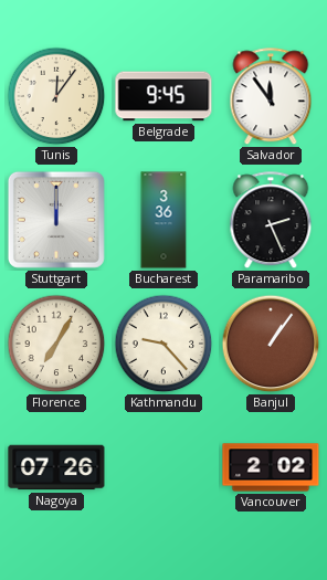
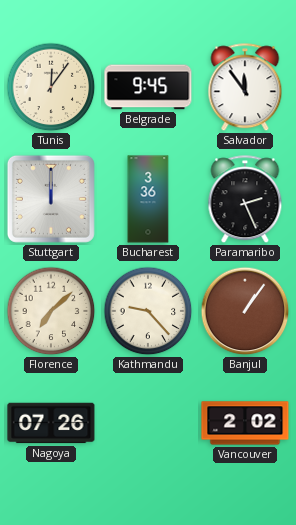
Florence: 7:05 -> 7:08 (51, 311)
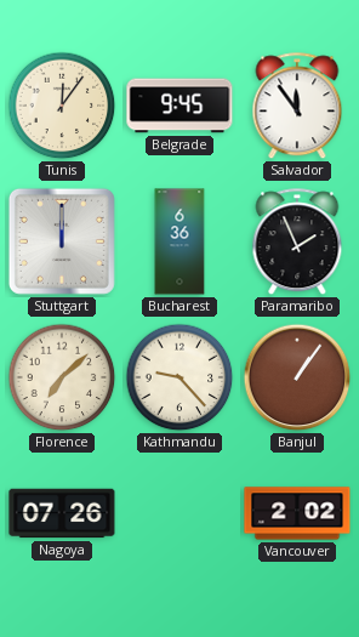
Bucharest: 3:36 -> 6:36 (180, 241)
Paramaribo: 2:26 -> 1:56 (297, 243)
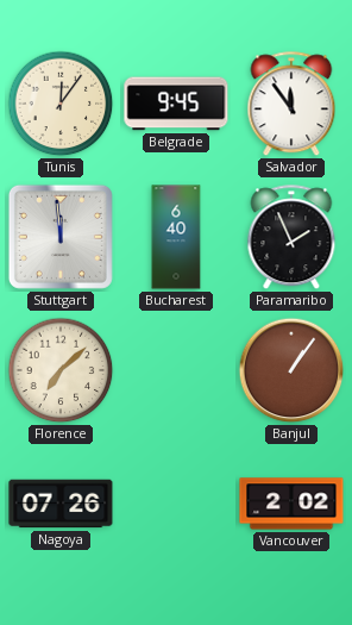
Stuttgart: 12:00 -> 11:59 (61, 237)
Bucharest: 6:36 -> 6:40 (176, 237)
Kathmandu: 9:23 -> none (180, 377)
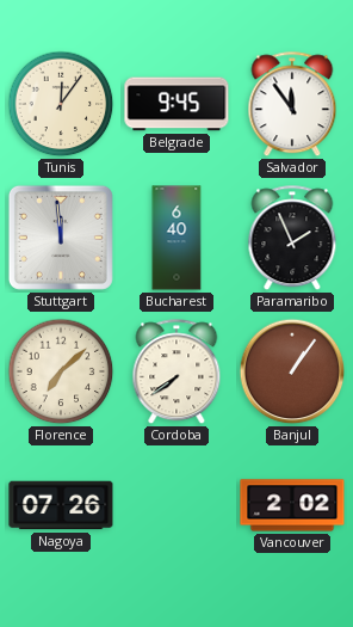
Cordoba: none -> 7:39 (176, 373)
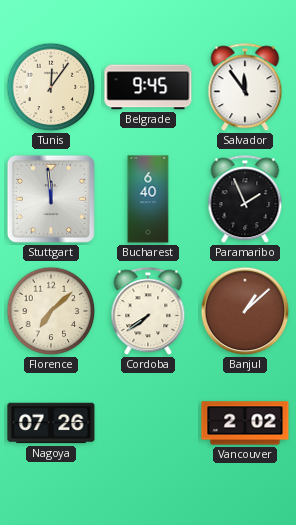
Banjul: 1:06 -> 1:08 (245, 311)
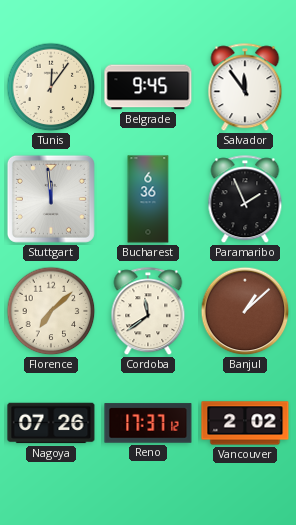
Bucharest: 6:40 -> 6:36 (148, 199)
Cordoba: 7:39 -> 11:39 (148, 312)
Reno: none -> 17:37 (148, 423)
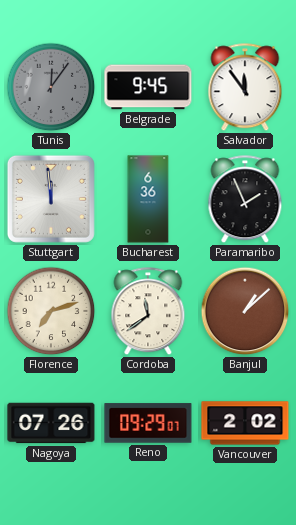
Tunis dial: cream -> grey (51, 87)
Florence: 7:08 -> 7:12 (51, 311)
Reno: 17:37 -> 09:29 (148, 423)
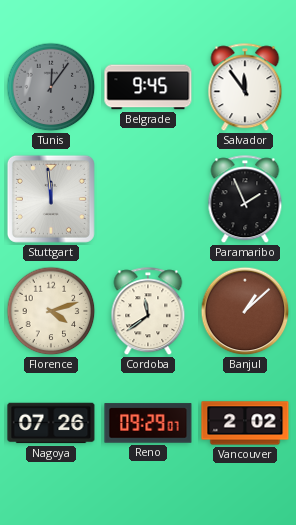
Bucharest: 6:36 -> none (148, 199)
Florence: 7:12 -> 4:12 (51, 311)
